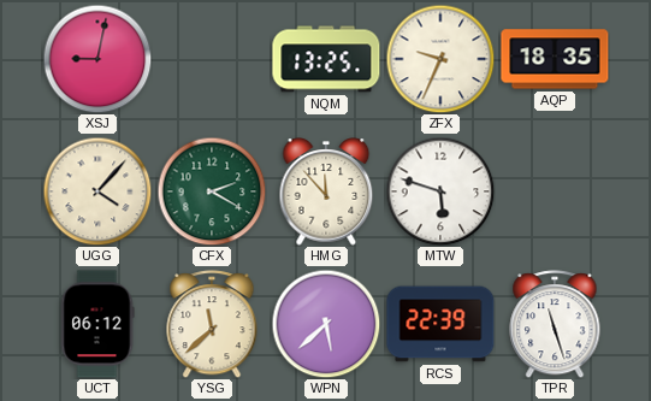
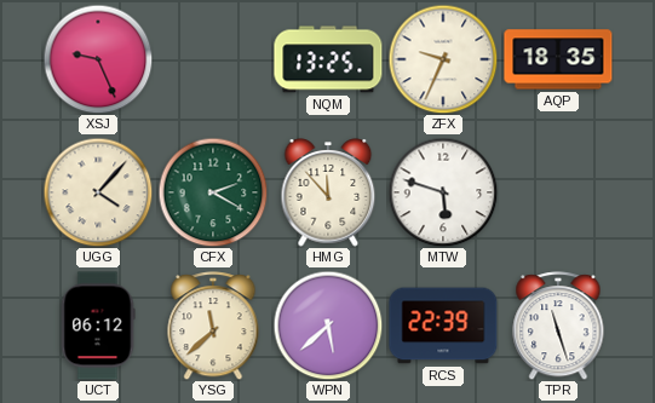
XSJ: 9:02 -> 9:26 (98, 59)
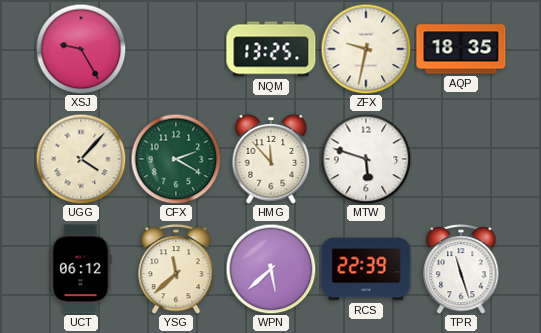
XSJ: 9:26 -> 9:25 (81, 49)
ZFX: 9:34 -> 9:32 (366, 49)
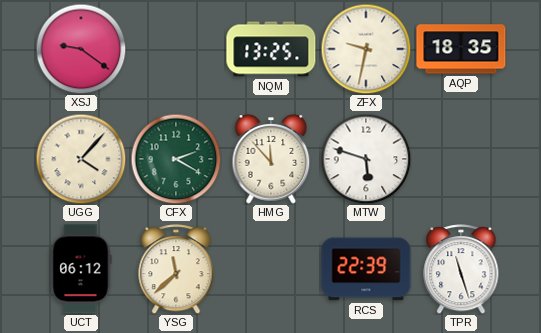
XSJ: 9:25 -> 9:21 (81, 49)
WPN: 5:38 -> none (271, 269)
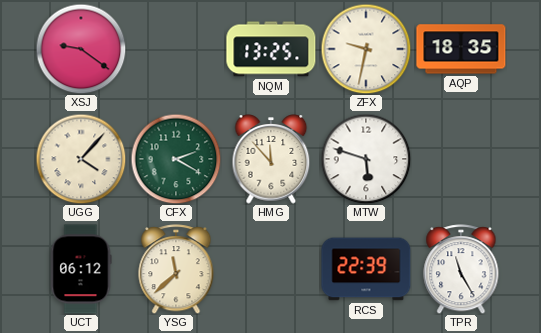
TPR: 11:27 -> 11:25 (461, 269)
